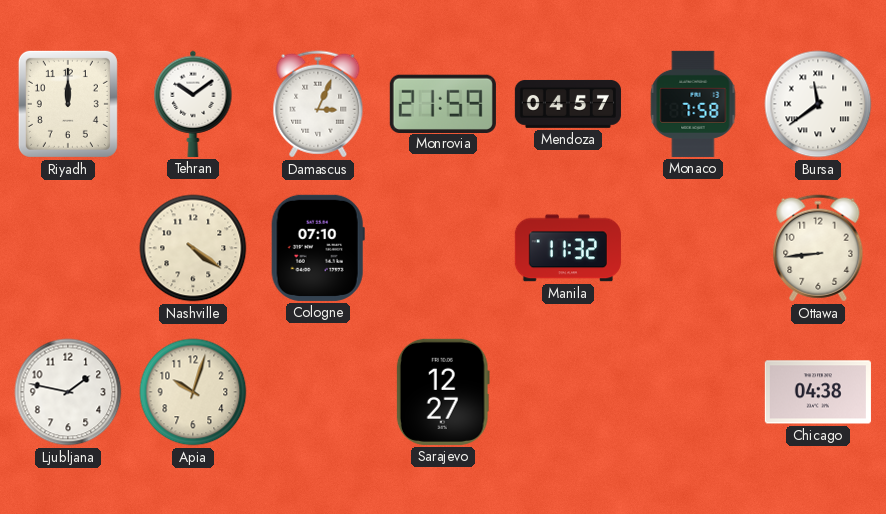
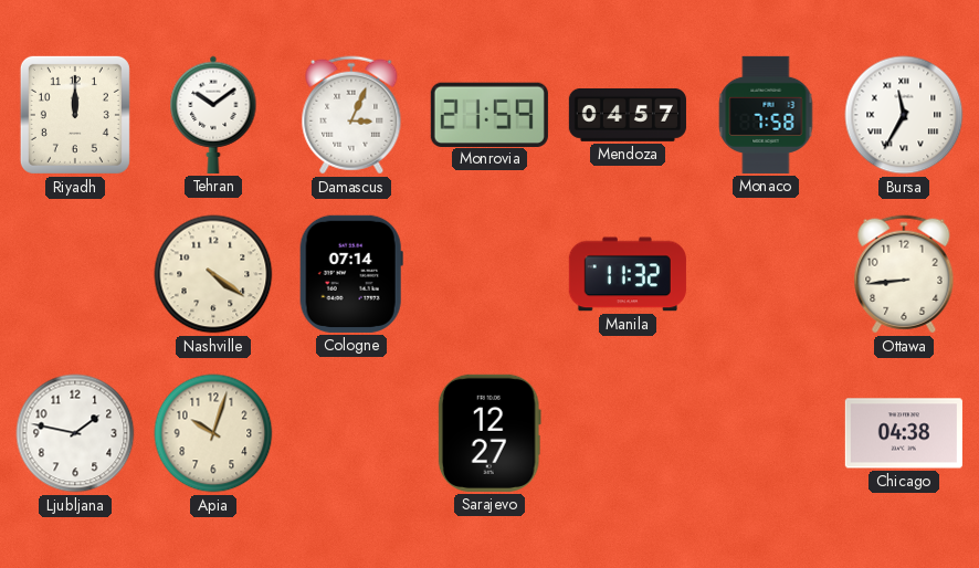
Bursa: 11:39 -> 11:35 (904, 115)
Cologne: 07:10 -> 07:14 (351, 274)
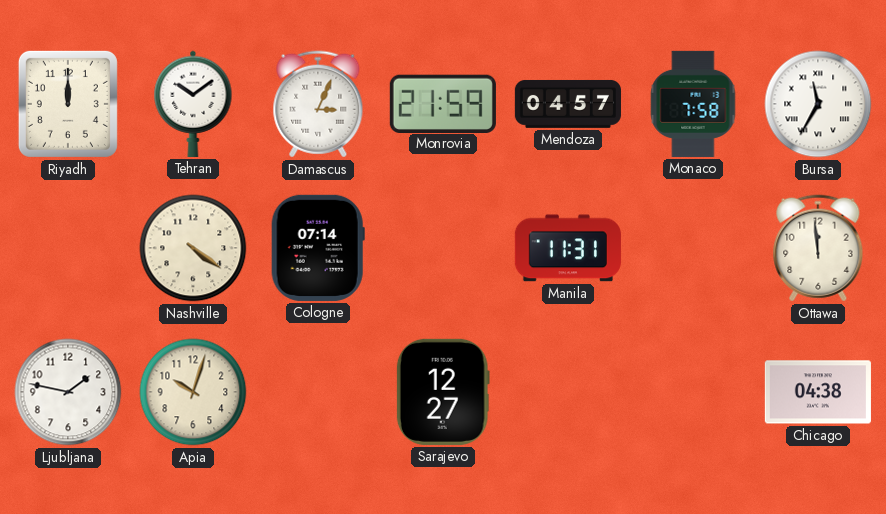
Manila: 11:32 -> 11:31 (568, 248)
Ottawa: 8:44 -> 11:59 (818, 248)
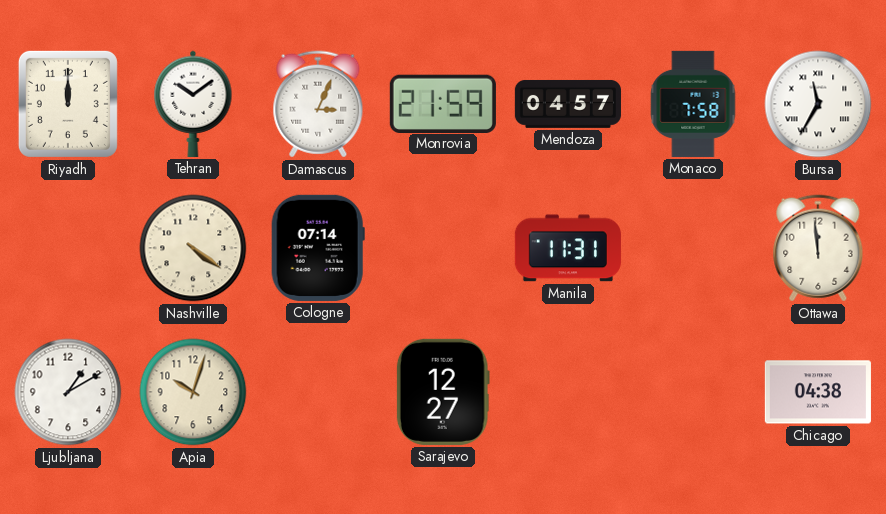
Ljubljana: 1:47 -> 1:10 (68, 392)
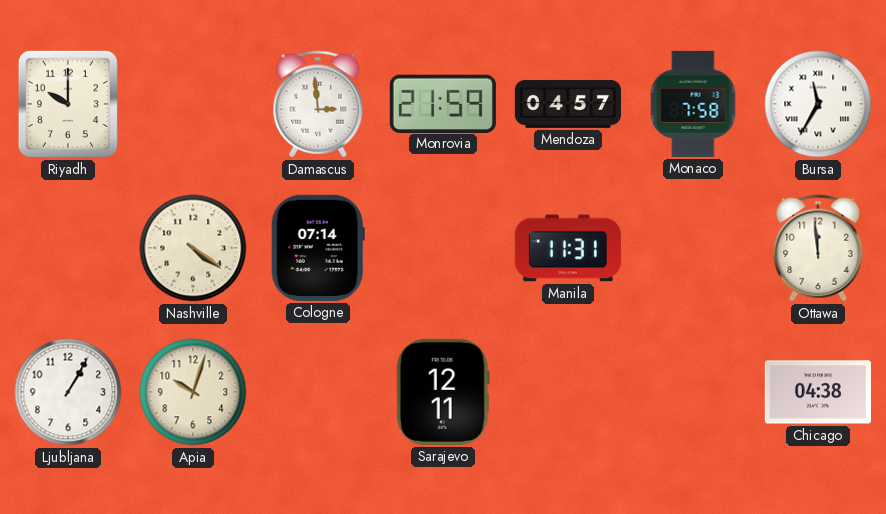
Riyadh: 12:00 -> 10:00 (68, 104)
Tehran: 10:09 -> none (193, 104)
Damascus: 3:04 -> 2:59 (318, 104)
Ljubljana: 1:10 -> 1:05 (68, 392)
Sarajevo: 12:27 -> 12:11 (443, 392)
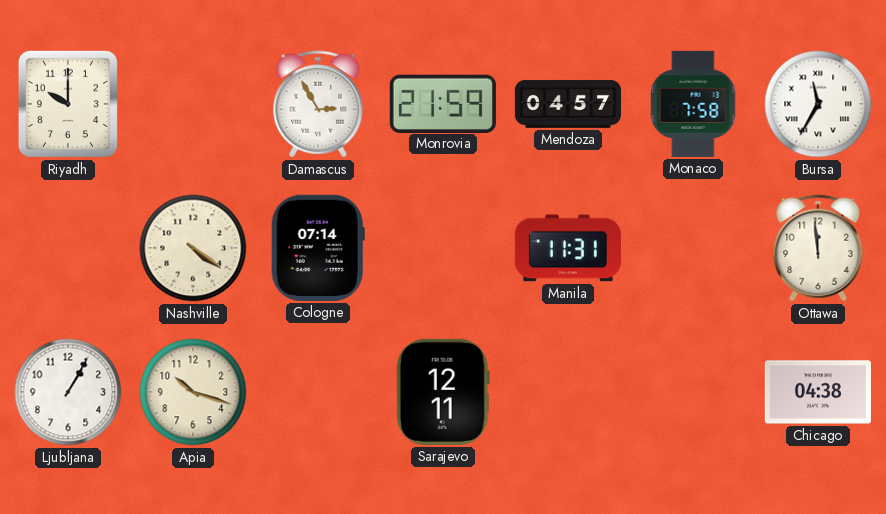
Damascus: 2:59 -> 2:55 (318, 104)
Apia: 10:03 -> 10:18 (193, 392)
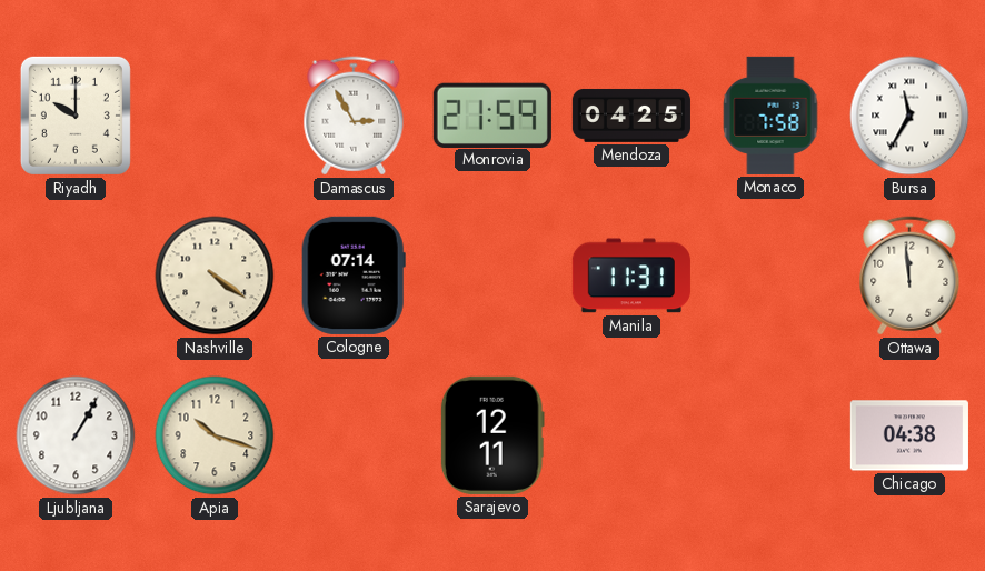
Mendoza: 04:57 -> 04:25 (631, 116)
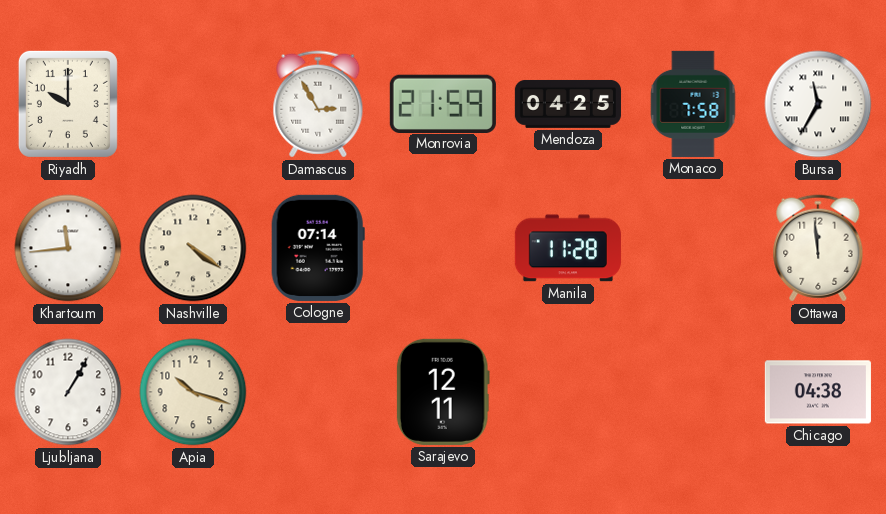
Khartoum: none -> 11:44 (68, 248)
Manila: 11:31 -> 11:28 (568, 248)
